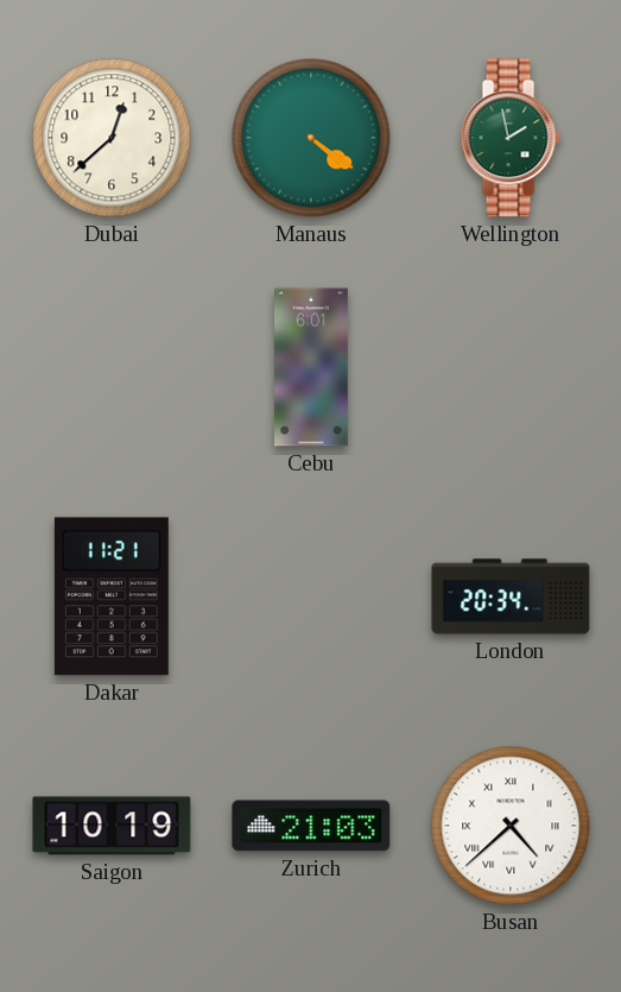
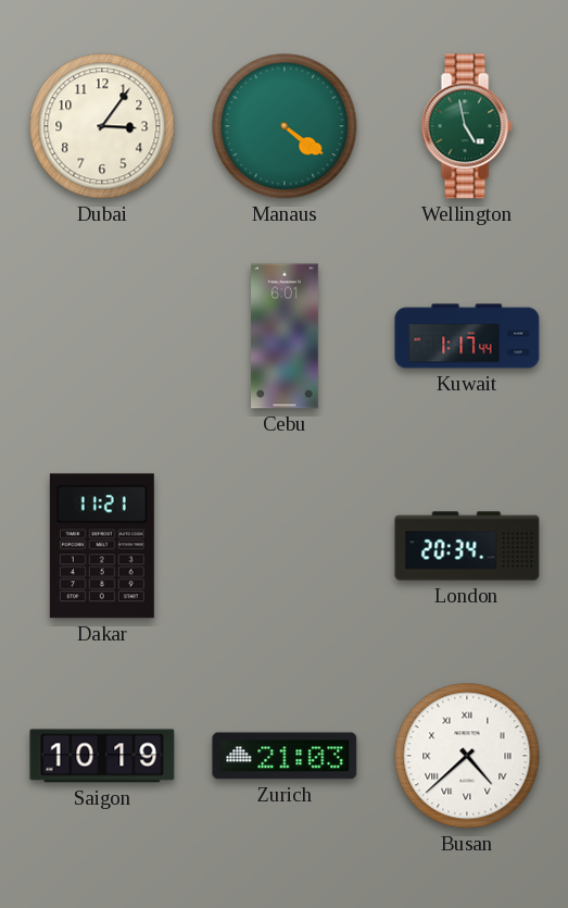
Dubai: 12:38 -> 3:06 (102, 126)
Wellington: 1:58 -> 4:58 (467, 126)
Kuwait: none -> 1:17 (467, 336)
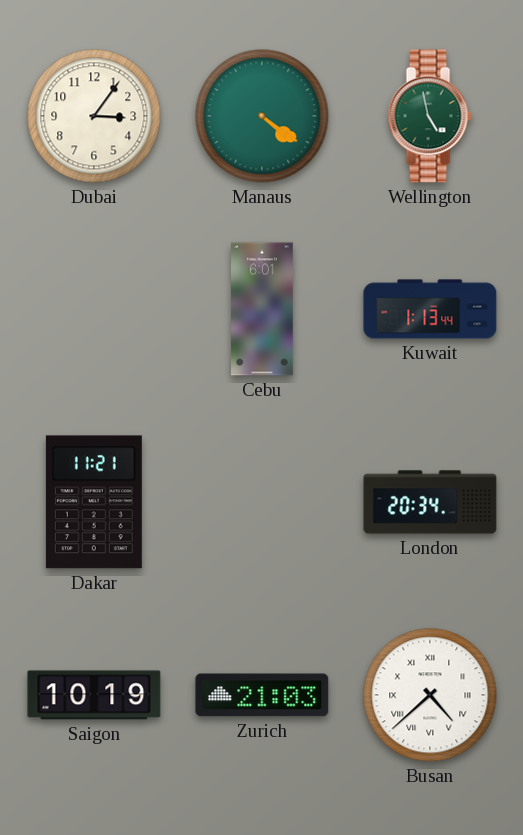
Kuwait: 1:17 -> 1:13 (430, 309)
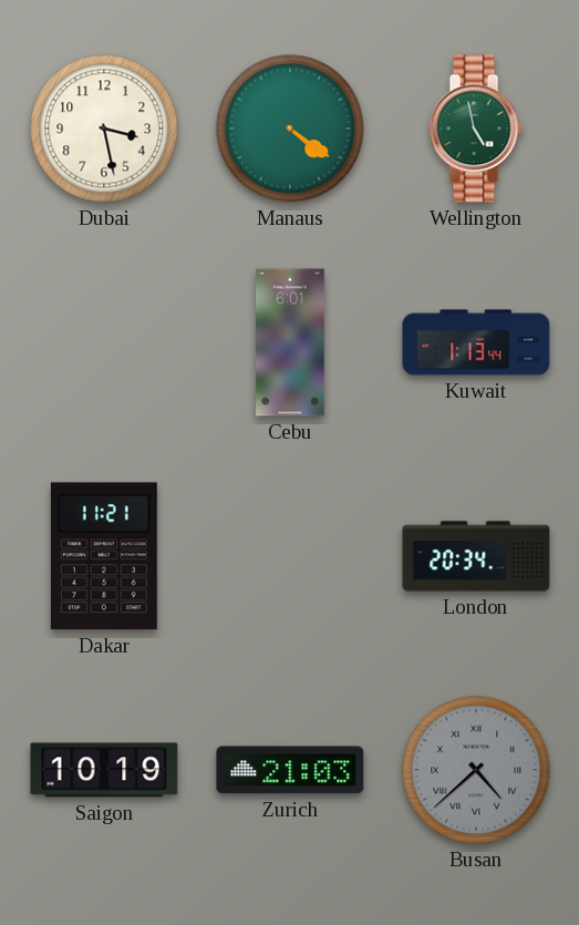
Dubai: 3:06 -> 3:28 (104, 129)
Busan dial: white -> grey (476, 770)
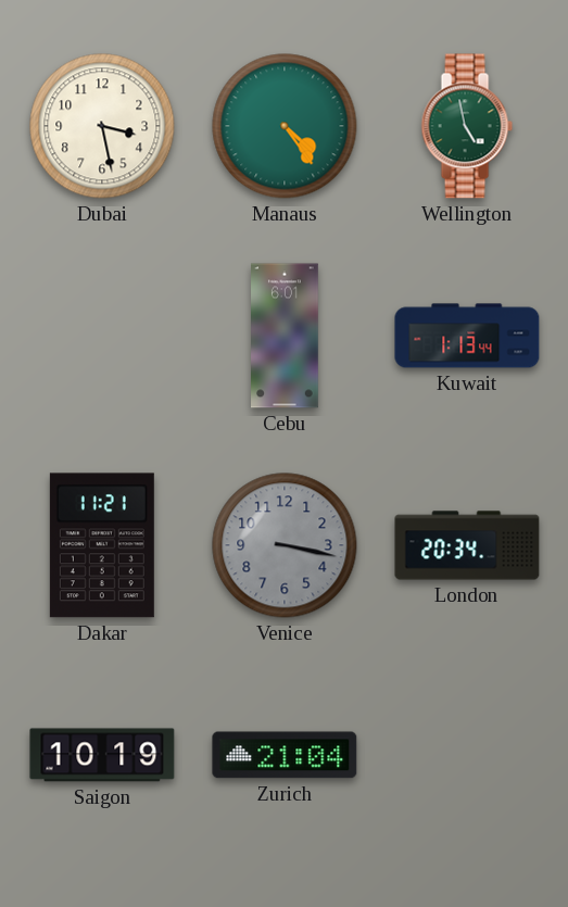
Manaus: 4:21 -> 4:24 (285, 126)
Venice: none -> 3:17 (285, 545)
Zurich: 21:03 -> 21:04 (285, 755)
Busan: 4:38 -> none (476, 770)
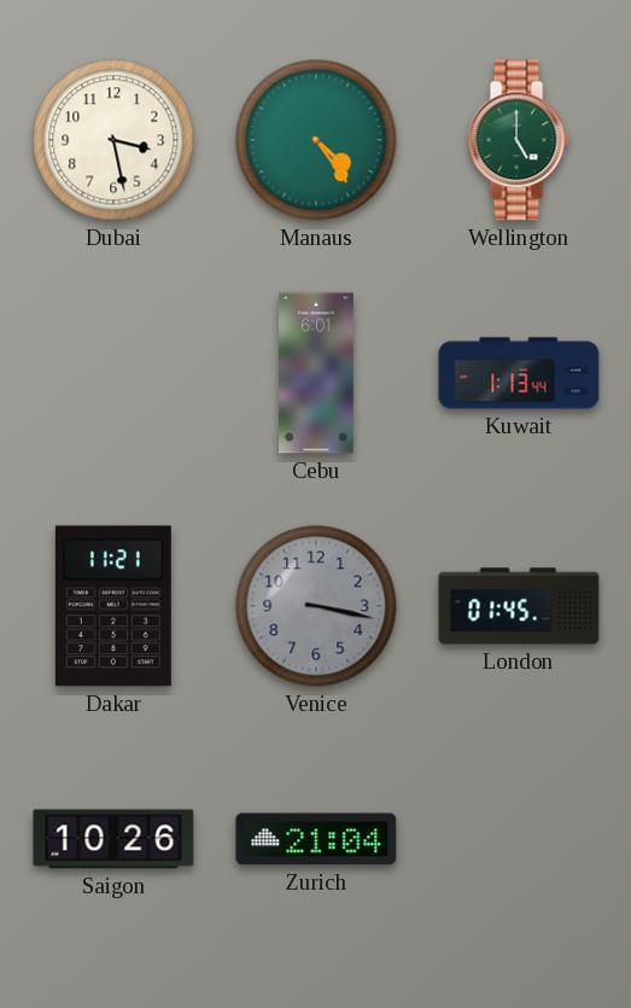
Wellington: 4:58 -> 5:00 (519, 140)
London: 20:34 -> 01:45 (519, 606)
Saigon: 10:19 -> 10:26 (113, 839)
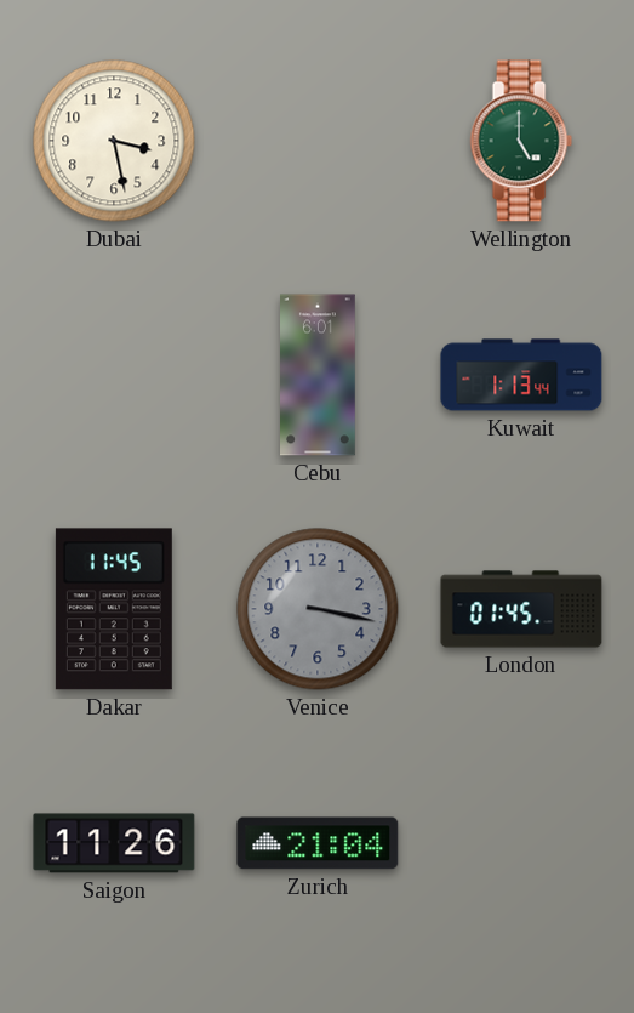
Manaus: 4:24 -> none (316, 140)
Dakar: 11:21 -> 11:45 (114, 609)
Saigon: 10:26 -> 11:26 (114, 843)
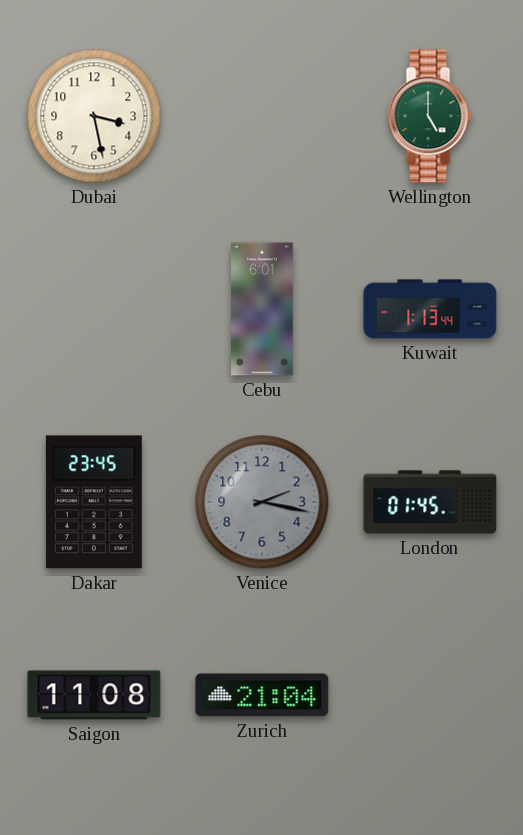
Dakar: 11:45 -> 23:45 (94, 502)
Venice: 3:17 -> 2:17 (262, 502)
Saigon: 11:26 -> 11:08 (94, 695)
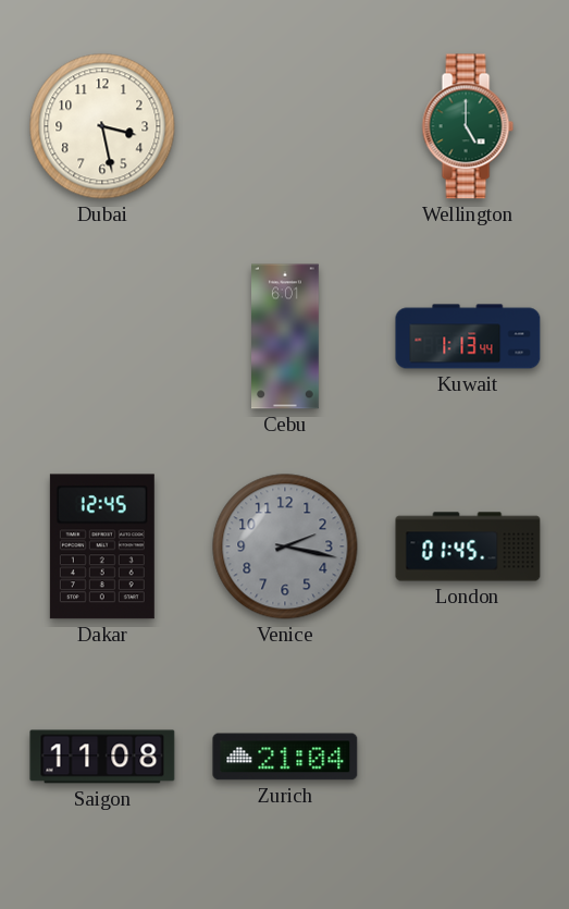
Dakar: 23:45 -> 12:45 (102, 546)
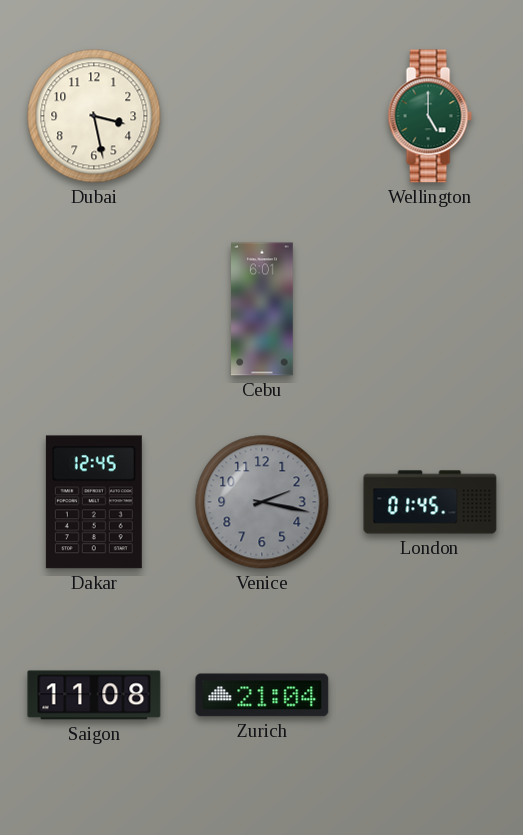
Kuwait: 1:13 -> none (468, 336)
